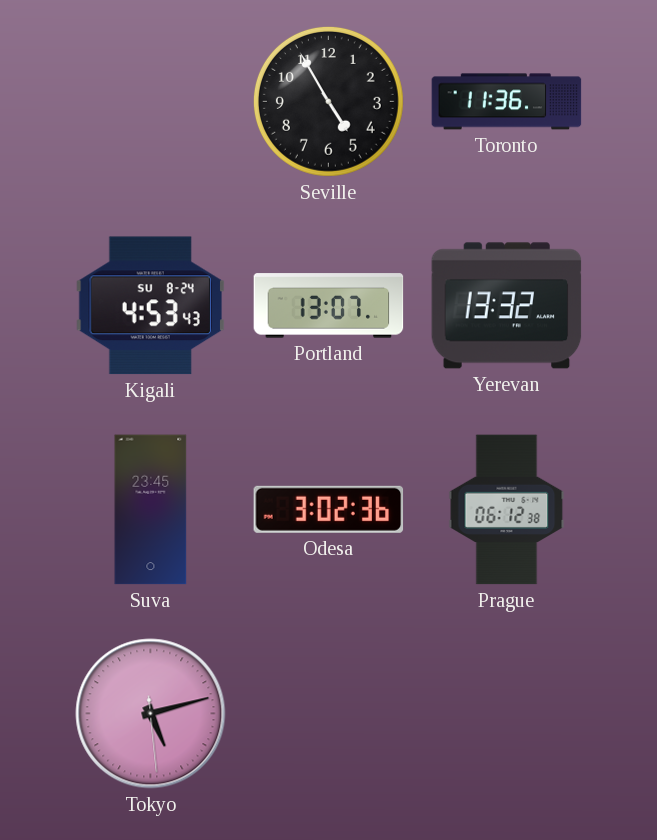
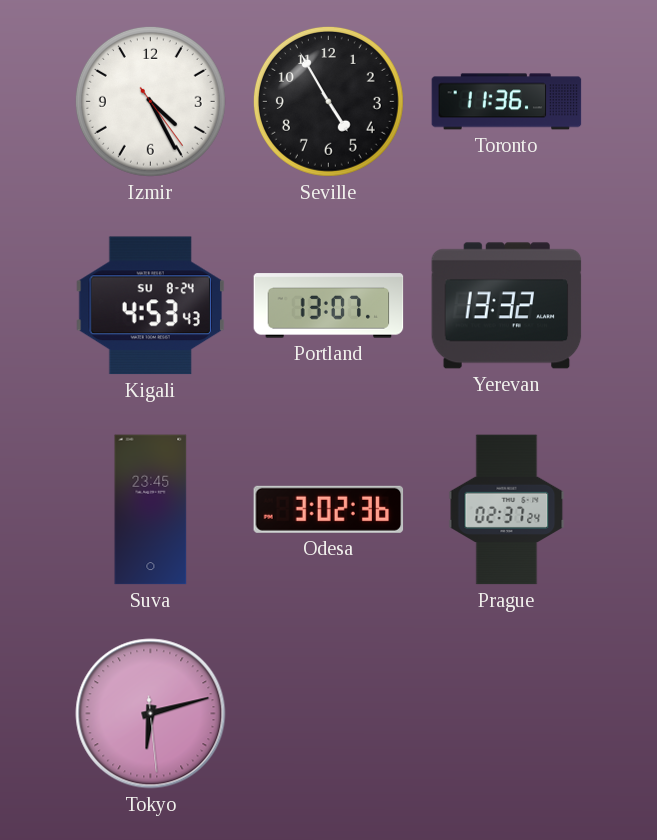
Izmir: none -> 4:25 (150, 101)
Prague: 06:12 -> 02:37 (507, 510)
Tokyo: 5:12 -> 6:12 (151, 714)
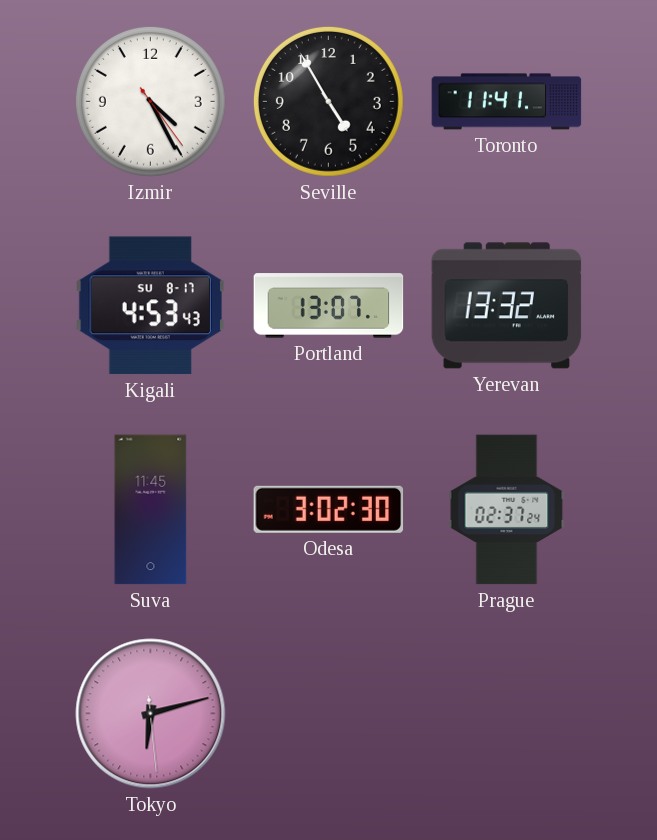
Toronto: 11:36 -> 11:41 (507, 102)
Kigali date: SU 8-24 -> SU 8-17 (150, 306)
Suva: 23:45 -> 11:45 (151, 510)
Odesa: 3:02:36 -> 3:02:30 (329, 509)
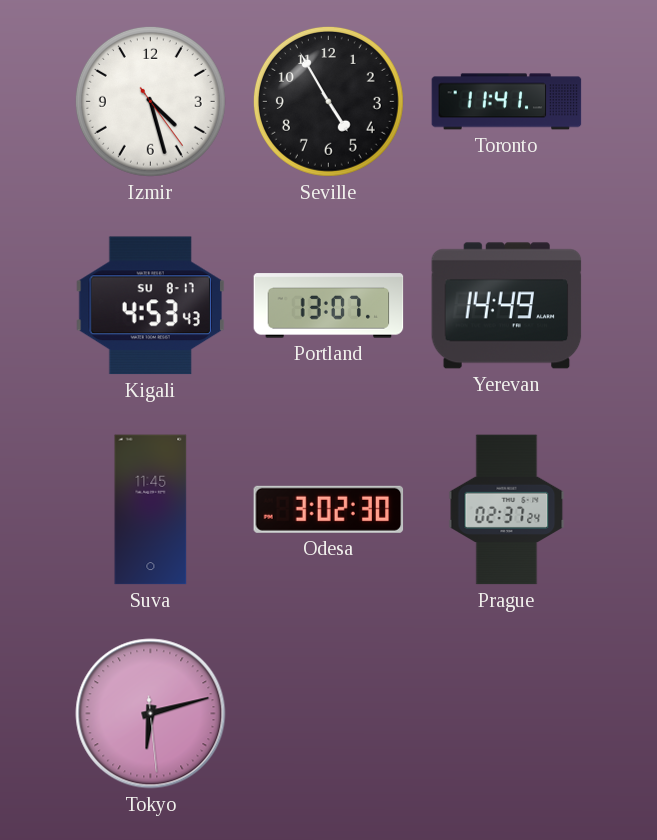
Izmir: 4:25 -> 4:27 (150, 101)
Yerevan: 13:32 -> 14:49 (507, 306)
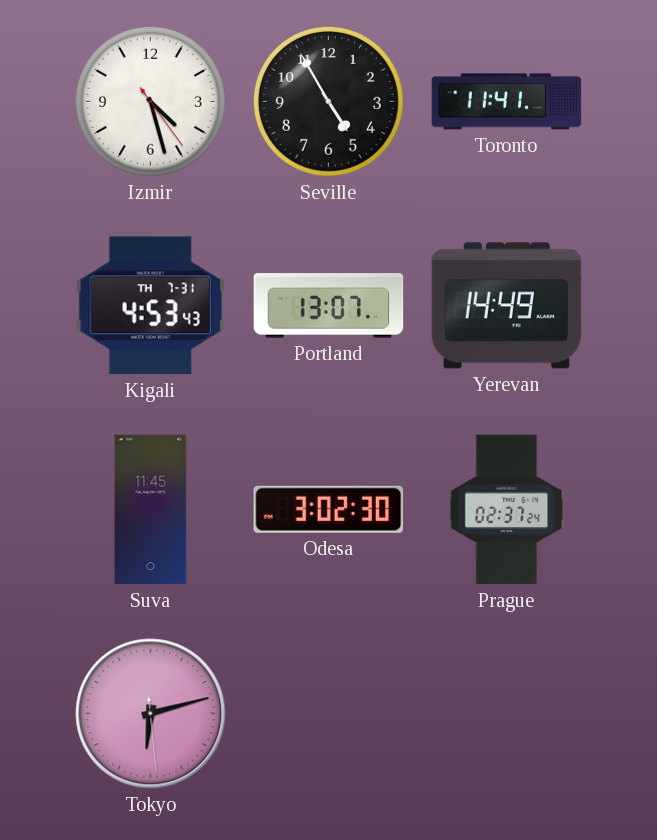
Kigali date: SU 8-17 -> TH 7-31 (150, 306)
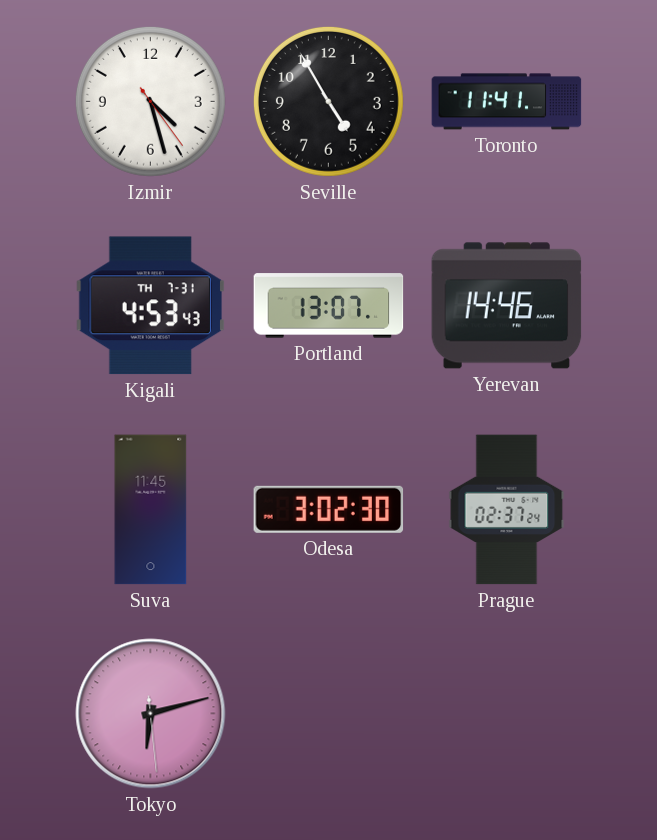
Yerevan: 14:49 -> 14:46 (507, 306)
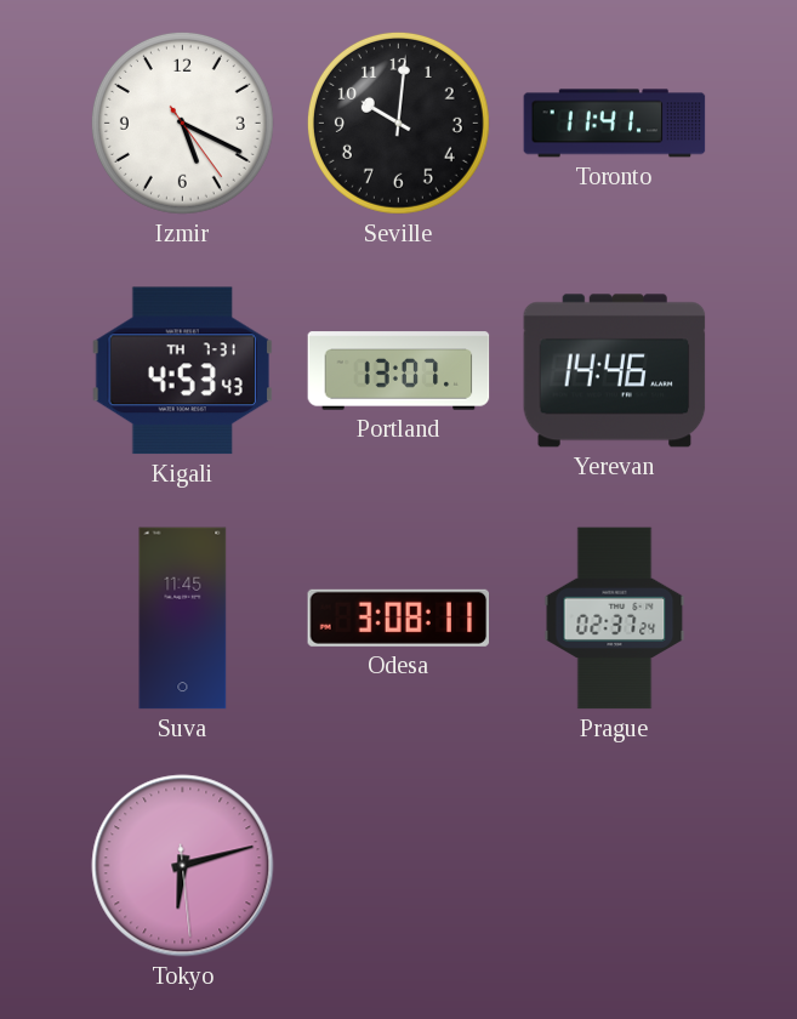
Izmir: 4:27 -> 5:19 (182, 123)
Seville: 4:55 -> 10:01 (398, 123)
Odesa: 3:02 -> 3:08 (399, 617)
